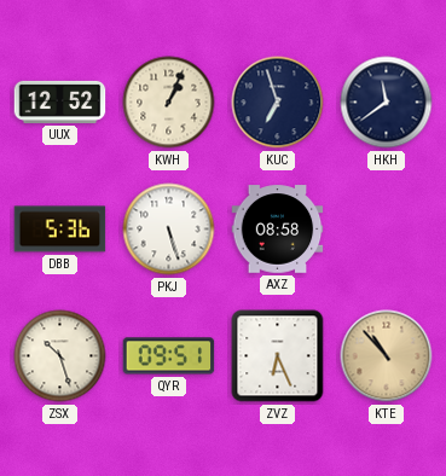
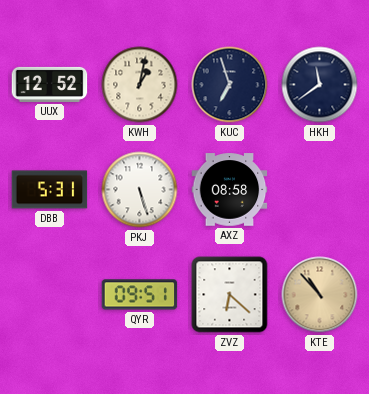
KWH: 1:04 -> 1:02 (140, 85)
DBB: 5:36 -> 5:31 (50, 190)
ZSX: 10:27 -> none (60, 356)
ZVZ: 6:26 -> 6:22 (230, 295)
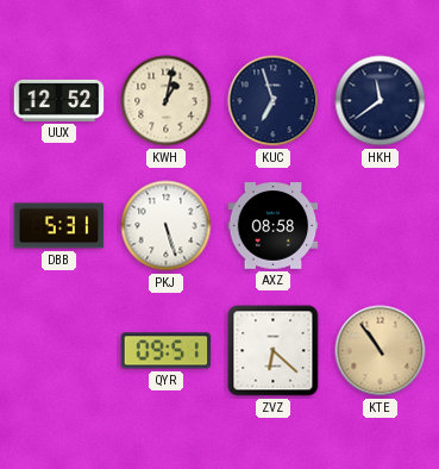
KTE: 10:53 -> 10:54 (381, 351)
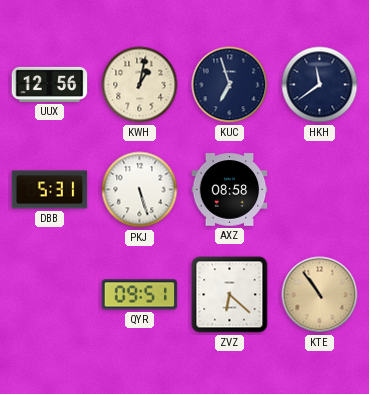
UUX: 12:52 -> 12:56 (50, 84)
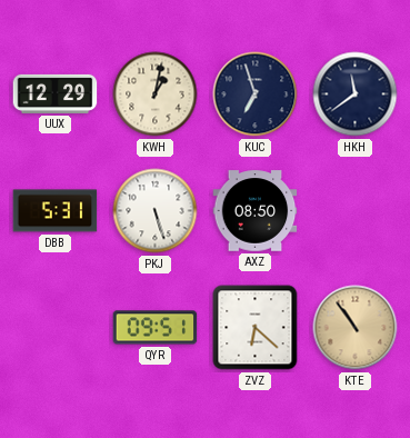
UUX: 12:56 -> 12:29 (56, 93)
AXZ: 08:58 -> 08:50 (256, 211)
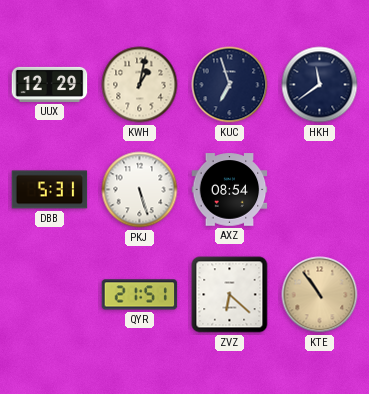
AXZ: 08:50 -> 08:54 (230, 190)
QYR: 09:51 -> 21:51 (140, 295)
